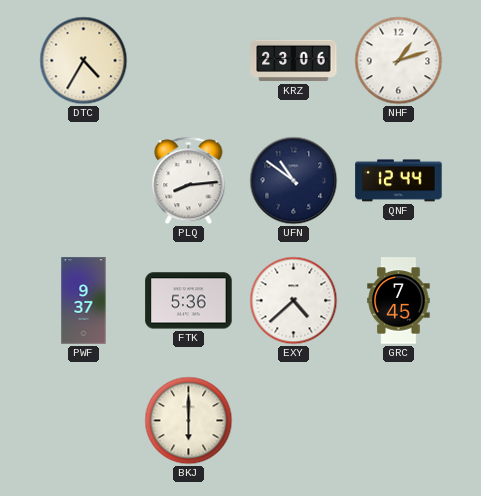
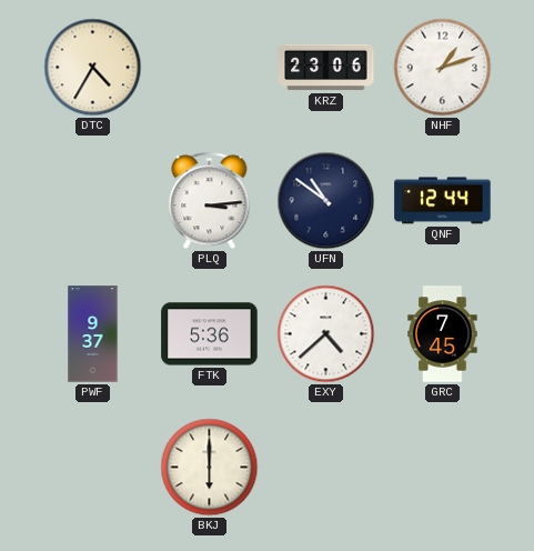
PLQ: 8:14 -> 3:14 (210, 201)
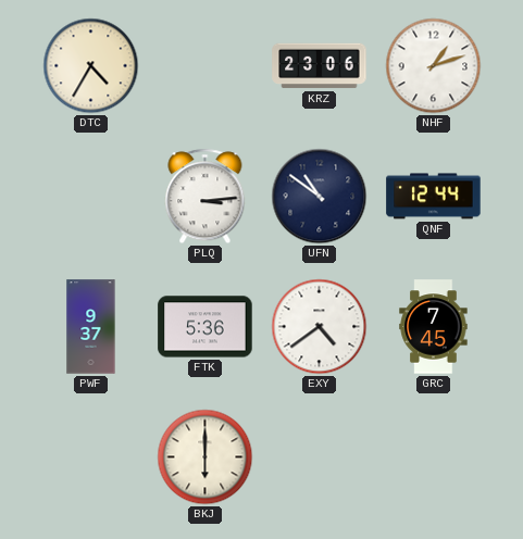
EXY: 4:38 -> 4:39 (320, 327)
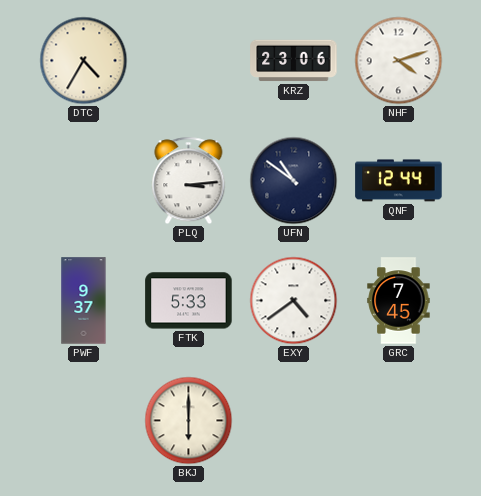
NHF: 1:12 -> 4:12 (399, 61)
FTK: 5:36 -> 5:33 (189, 301)
